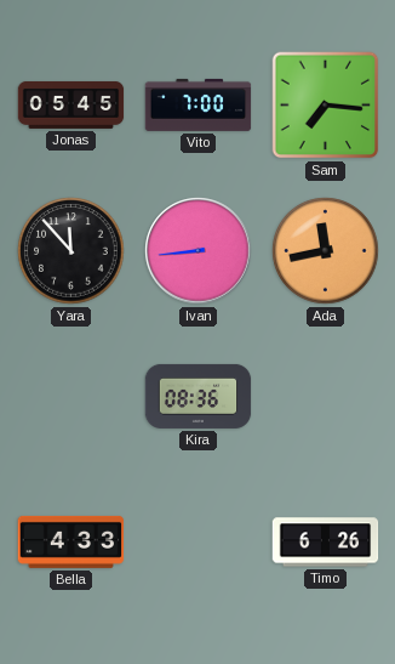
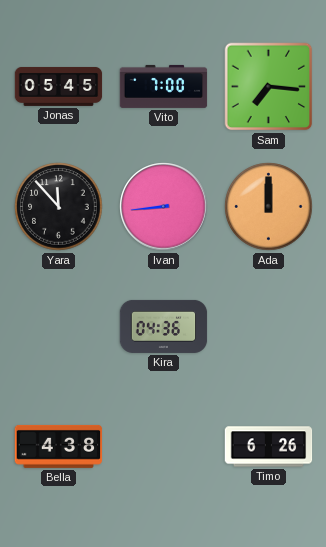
Ada: 11:43 -> 12:00 (269, 207)
Kira: 08:36 -> 04:36 (164, 326)
Bella: 4:33 -> 4:38 (59, 446)
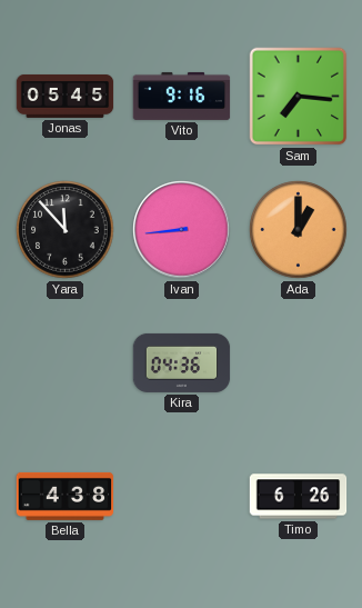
Vito: 7:00 -> 9:16 (182, 96)
Ada: 12:00 -> 1:00 (299, 230)
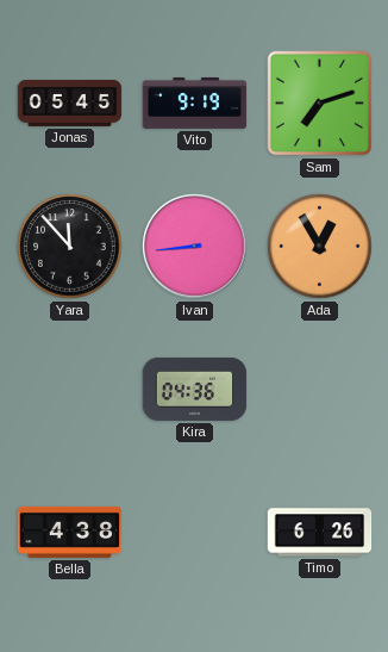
Vito: 9:16 -> 9:19 (195, 103)
Sam: 7:16 -> 7:12 (320, 104)
Ada: 1:00 -> 12:55 (320, 247)
